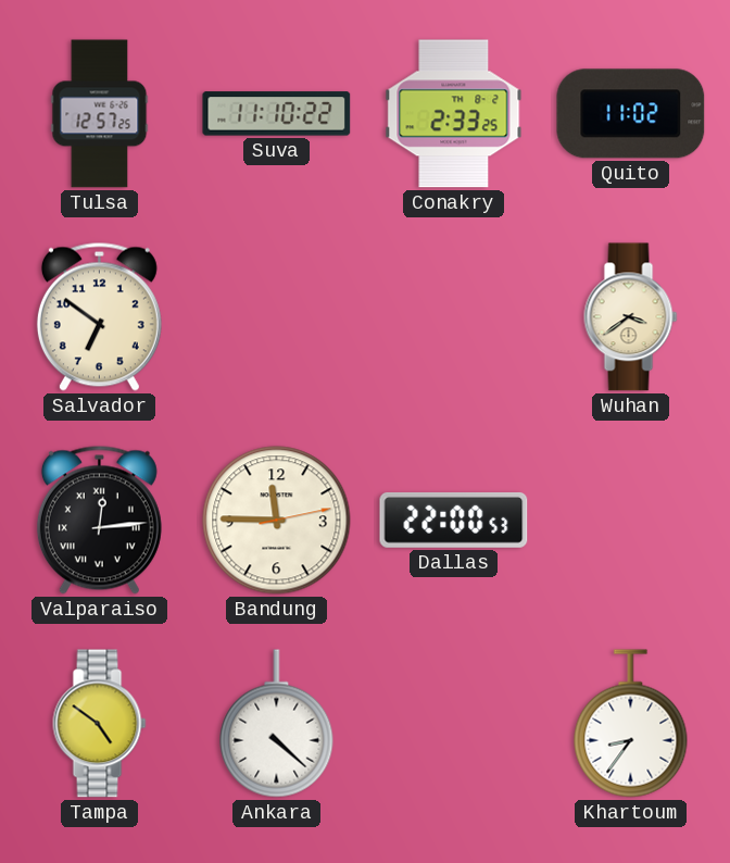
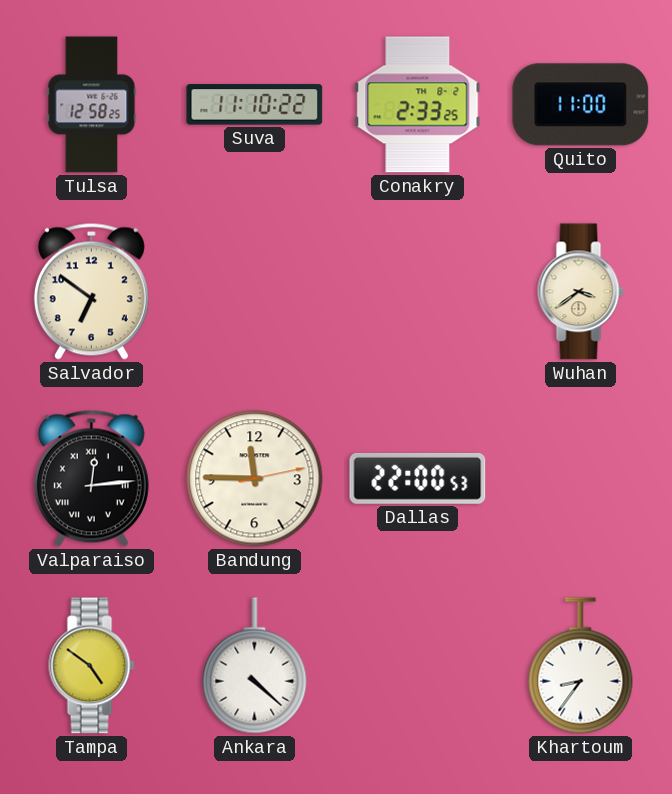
Tulsa: 12:57 -> 12:58 (92, 105)
Quito: 11:02 -> 11:00 (581, 105)
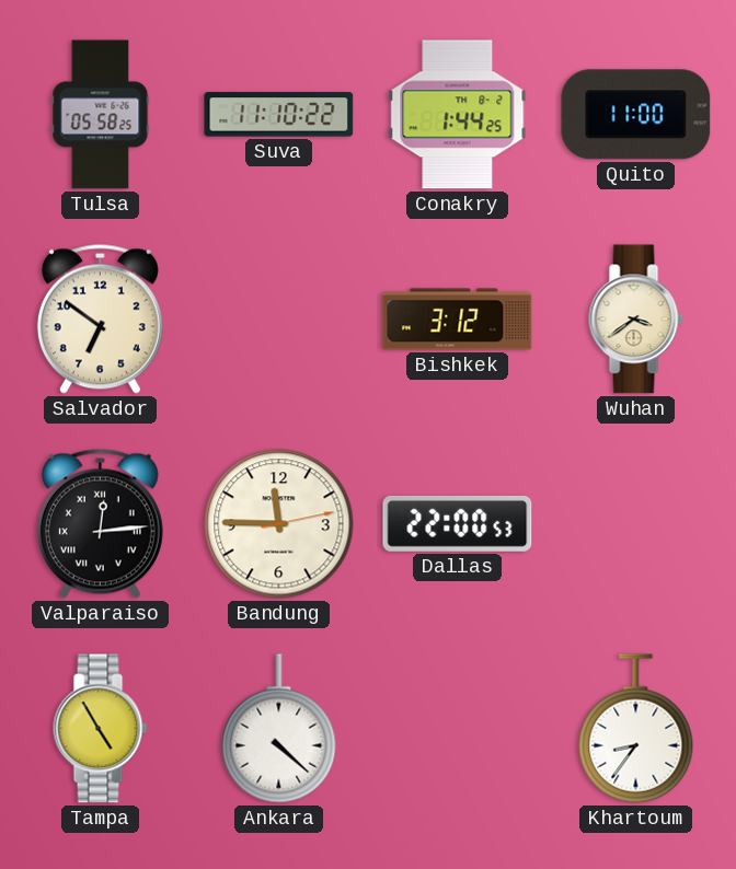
Tulsa: 12:58 -> 05:58 (101, 115)
Conakry: 2:33 -> 1:44 (458, 115)
Bishkek: none -> 3:12 (458, 320)
Tampa: 4:51 -> 4:55 (101, 729)
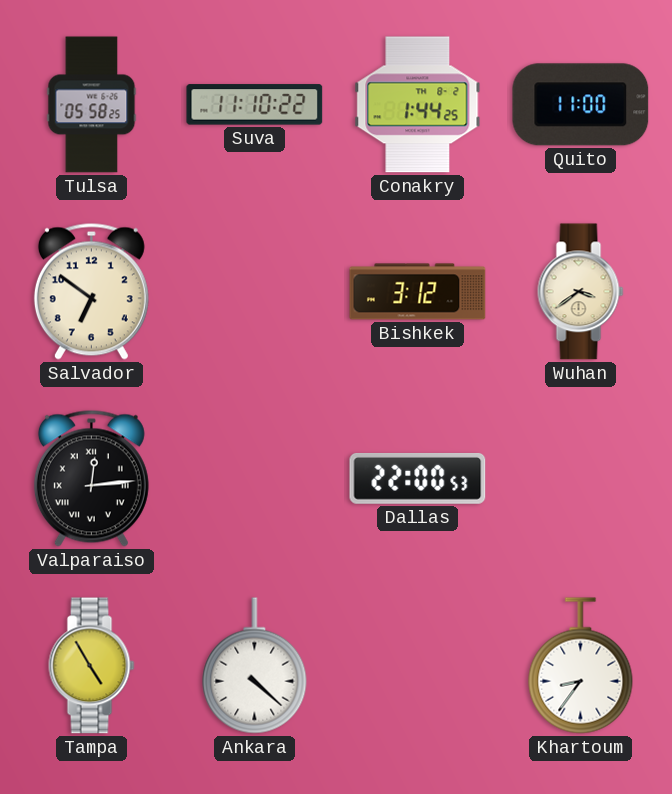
Bandung: 11:45 -> none (279, 524)
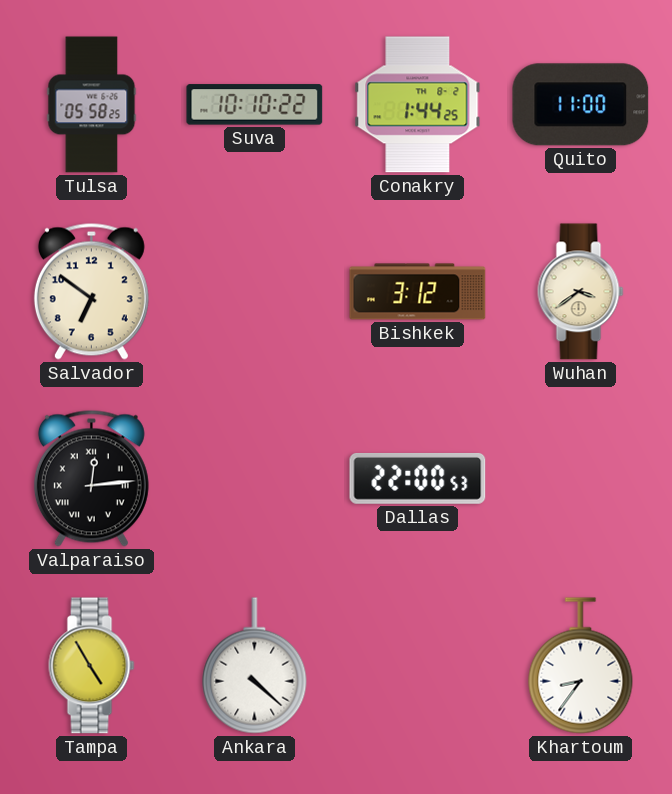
Suva: 11:10 -> 10:10 (255, 105)
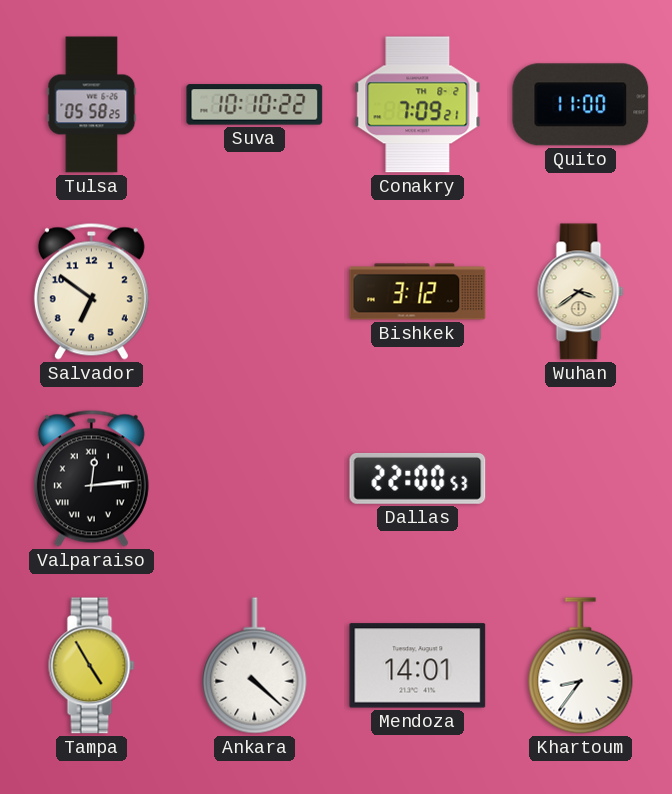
Conakry: 1:44 -> 7:09 (418, 105)
Mendoza: none -> 14:01 (418, 666)
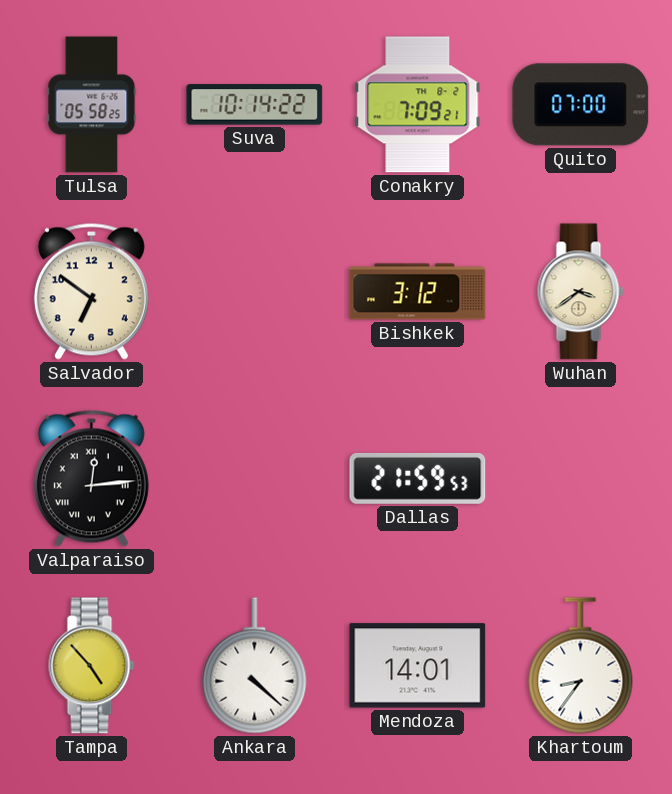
Suva: 10:10 -> 10:14 (255, 105)
Quito: 11:00 -> 07:00 (581, 105)
Dallas: 22:00 -> 21:59 (418, 478)
Tampa: 4:55 -> 4:53 (92, 666)
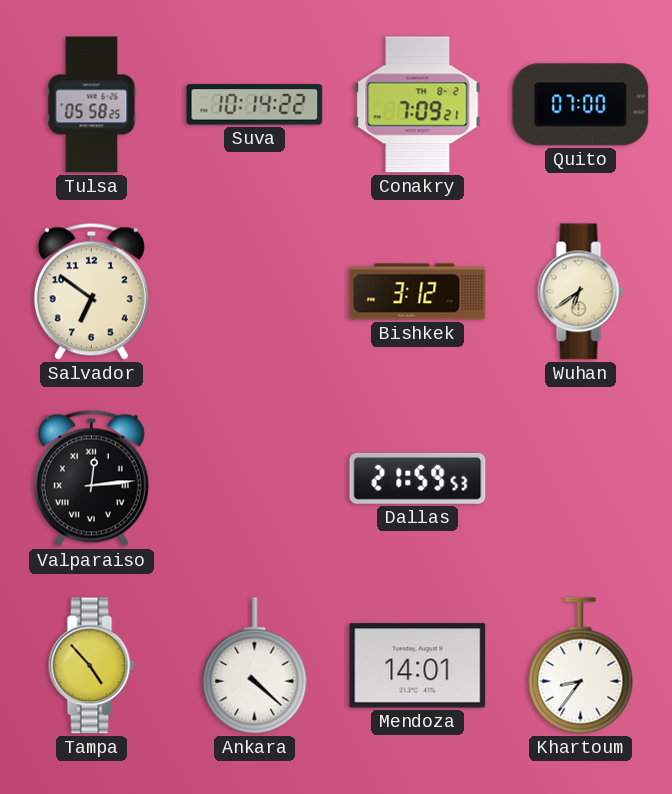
Wuhan: 3:39 -> 6:39 (581, 292)
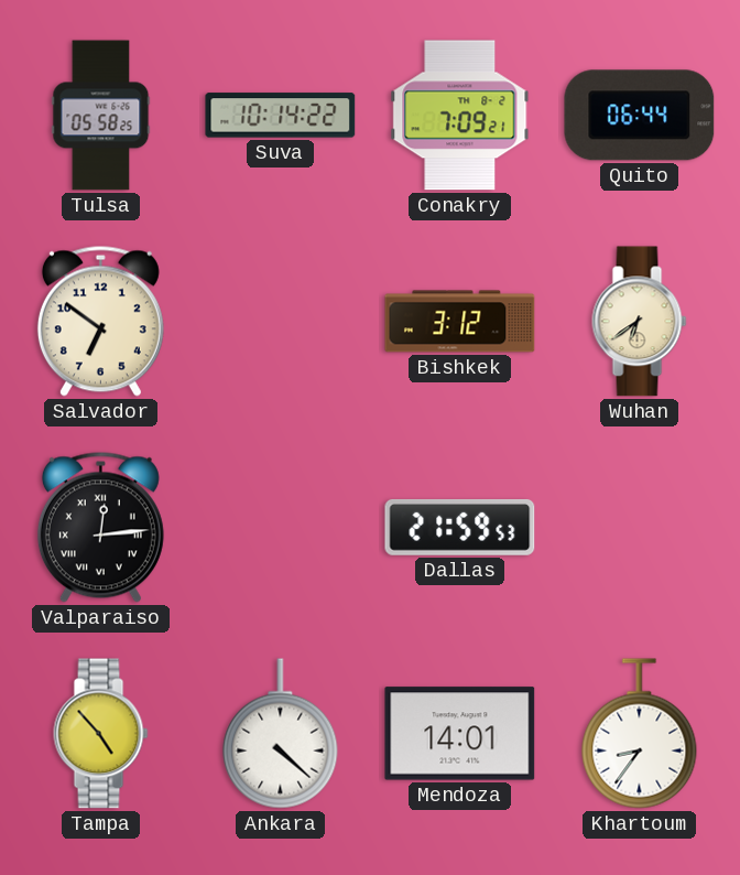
Quito: 07:00 -> 06:44 (640, 116)
